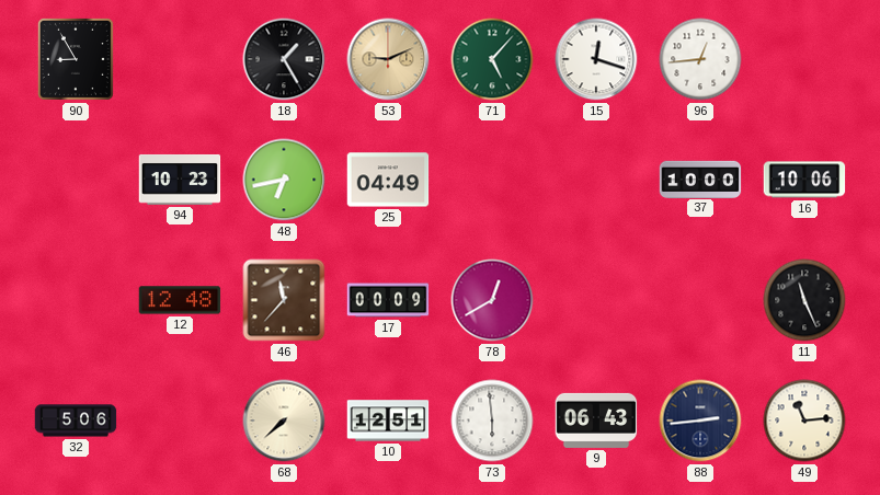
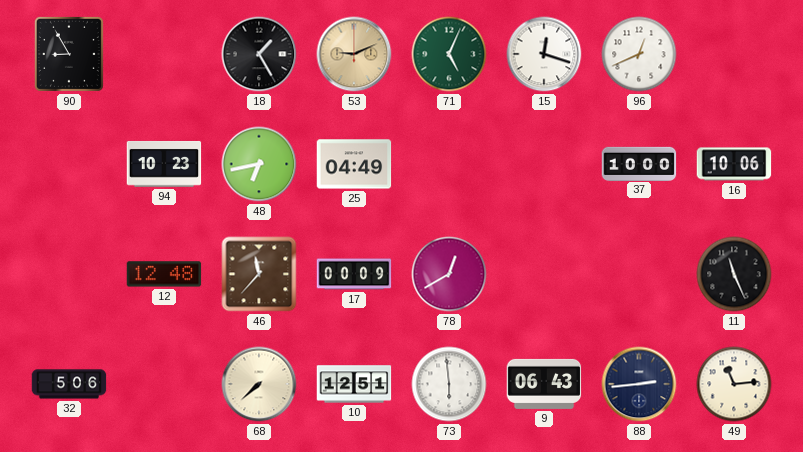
71: 5:07 -> 5:04 (449, 54)
96: 12:44 -> 12:41 (639, 54)
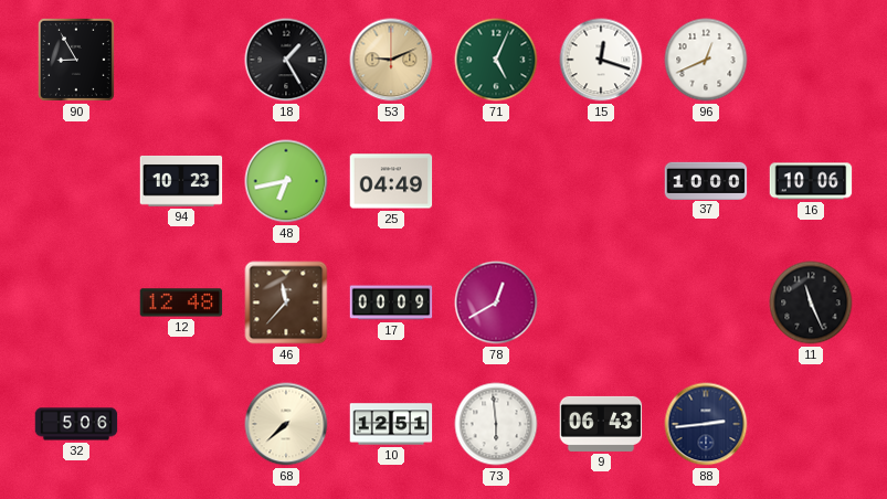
49: 11:14 -> none (734, 384)
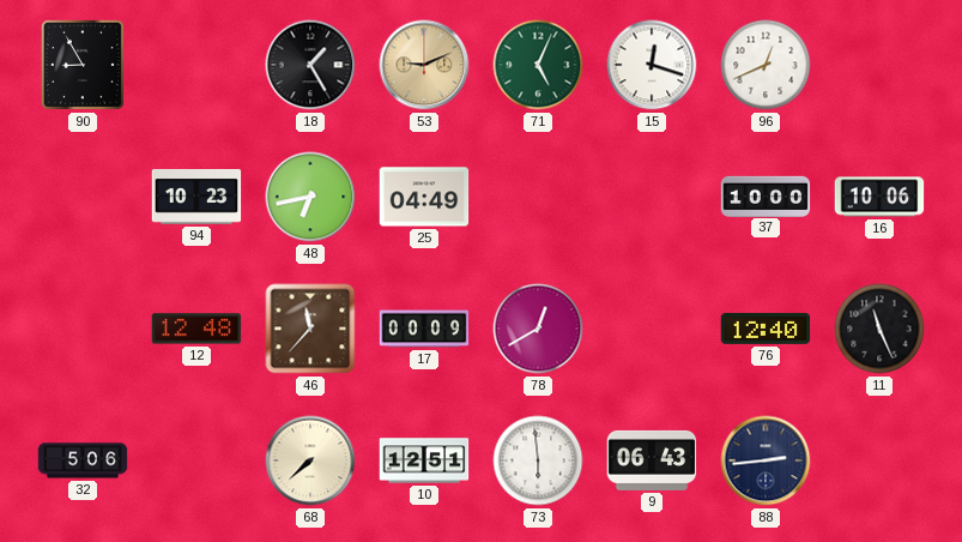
76: none -> 12:40 (766, 329)
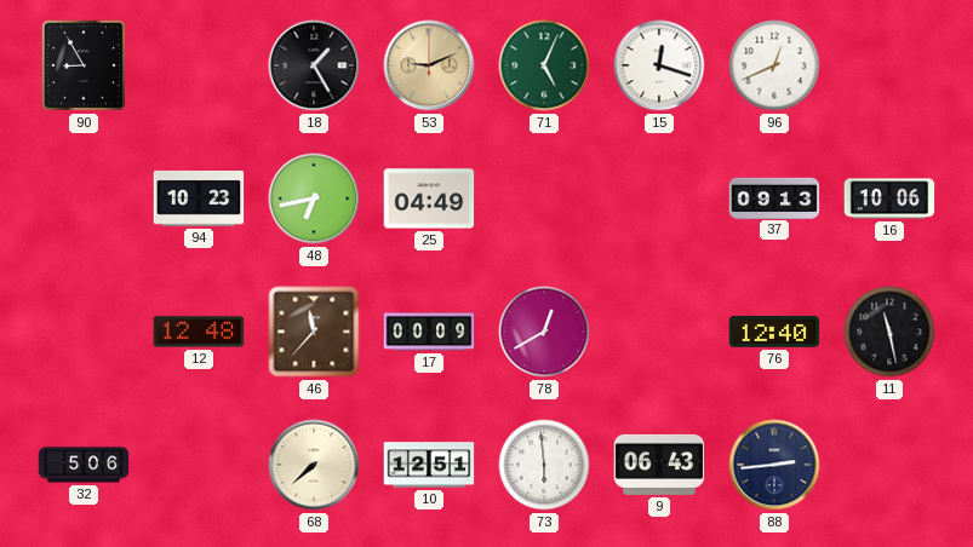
37: 10:00 -> 09:13 (774, 197)
11: 11:26 -> 11:28 (889, 332)
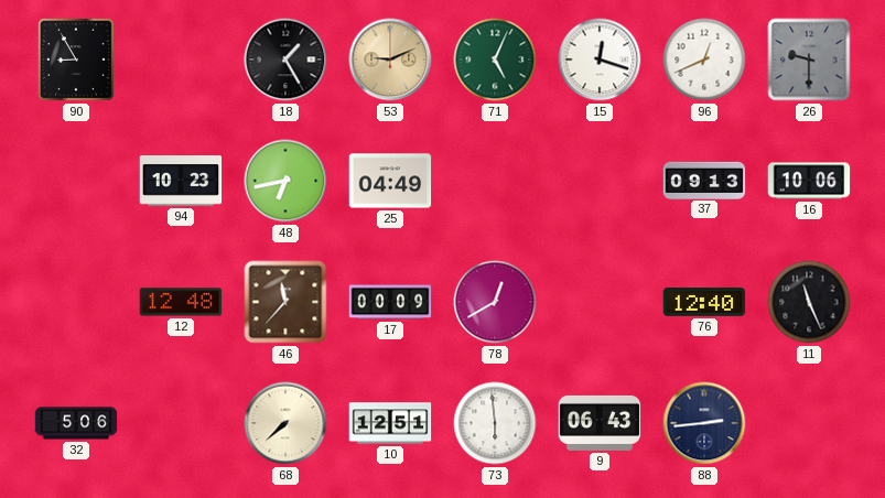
26: none -> 9:30 (809, 59)
11: 11:28 -> 11:26 (809, 302)
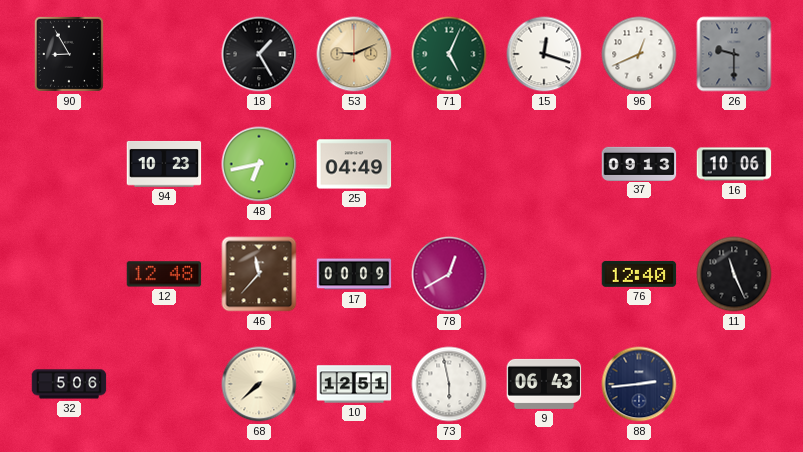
73: 5:59 -> 5:58 (449, 384)
